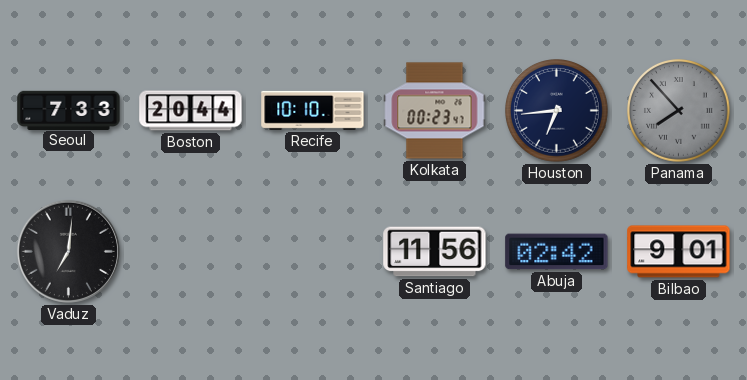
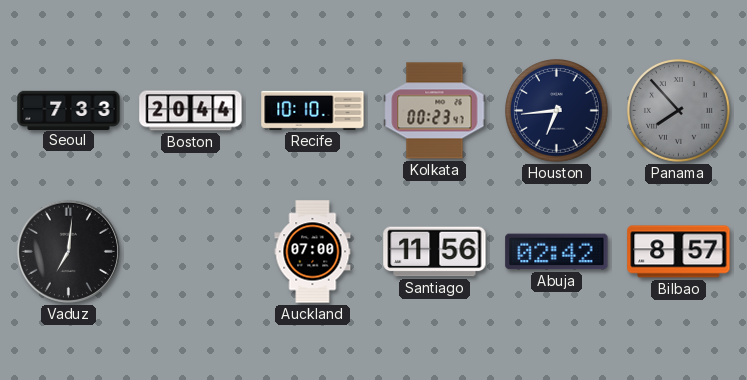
Auckland: none -> 07:00 (313, 252)
Bilbao: 9:01 -> 8:57 (679, 252)
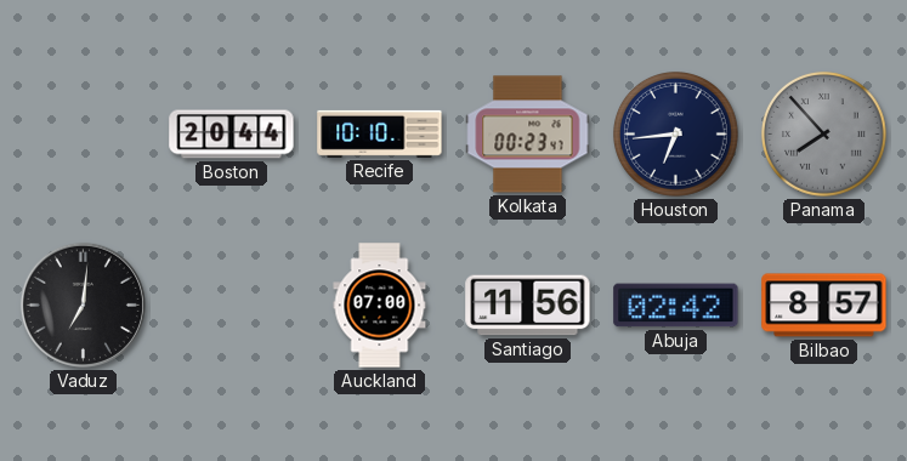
Seoul: 7:33 -> none (69, 110)
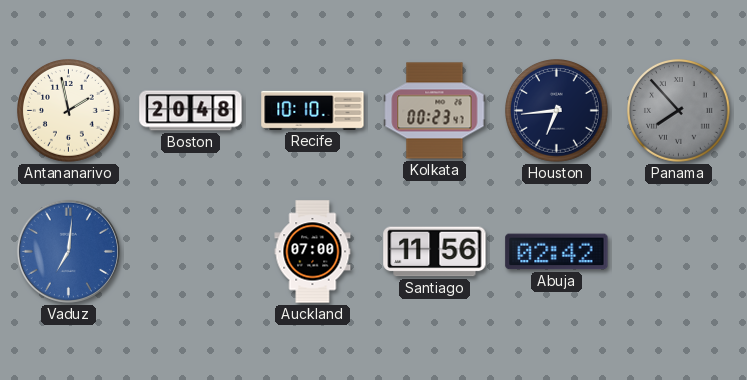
Antananarivo: none -> 1:58 (69, 111)
Boston: 20:44 -> 20:48 (191, 111)
Vaduz dial: black -> blue (68, 251)
Bilbao: 8:57 -> none (824, 306)
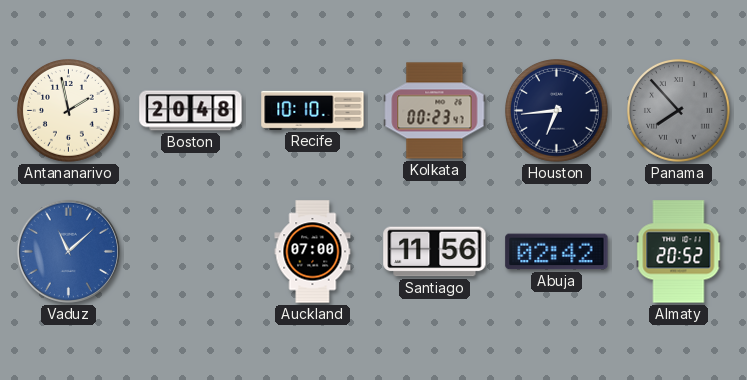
Vaduz: 7:01 -> 11:08 (68, 251)
Almaty: none -> 20:52 (679, 252)
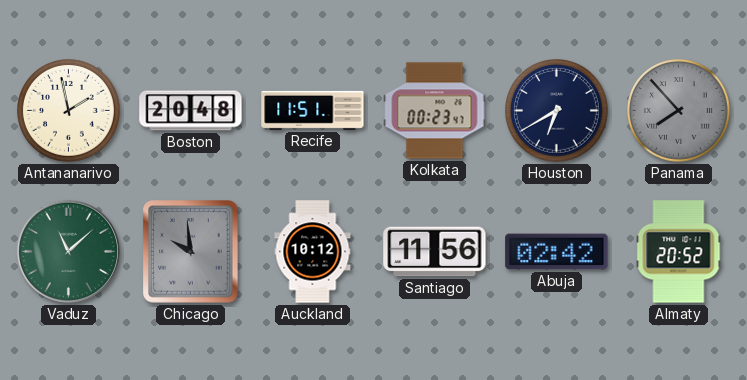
Recife: 10:10 -> 11:51 (313, 110)
Houston: 6:44 -> 6:40 (557, 111)
Vaduz dial: blue -> green (68, 251)
Chicago: none -> 9:59 (191, 252)
Auckland: 07:00 -> 10:12 (313, 252)
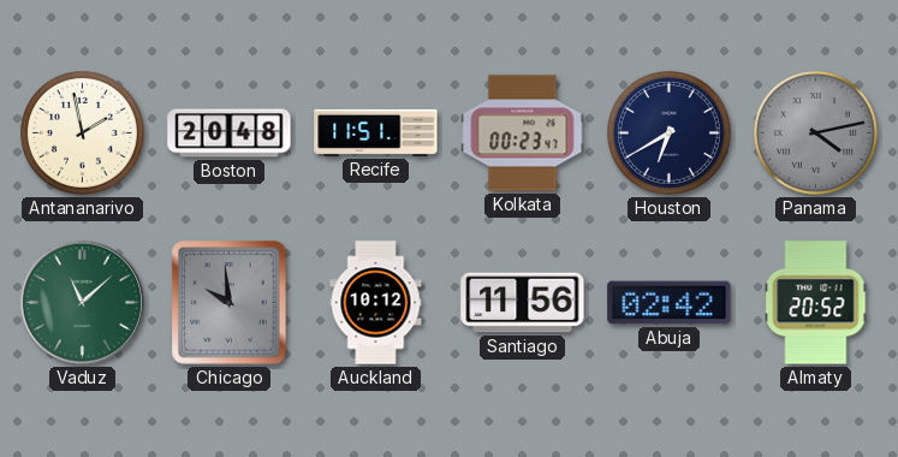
Panama: 7:53 -> 4:13 (816, 133)
